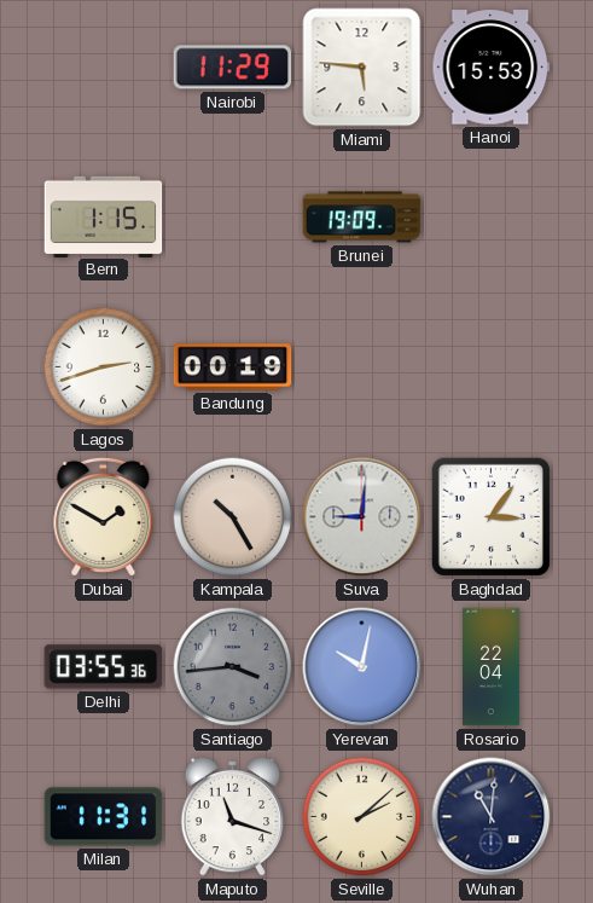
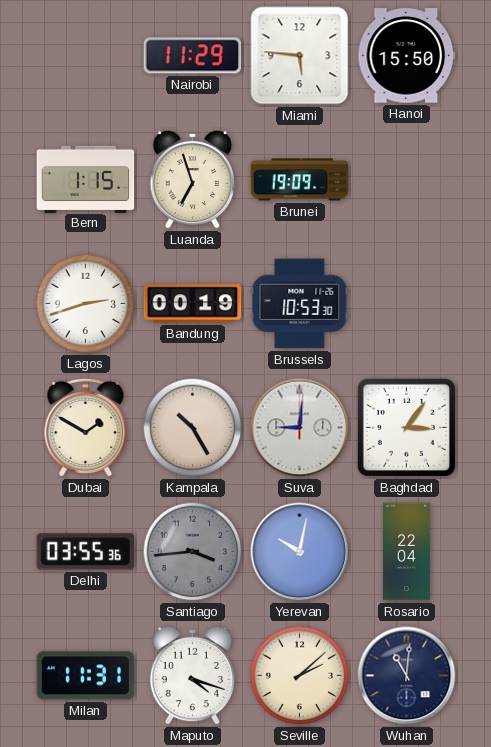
Hanoi: 15:53 -> 15:50 (407, 56)
Luanda: none -> 6:57 (193, 179)
Brussels: none -> 10:53 (300, 304)
Maputo: 11:18 -> 4:18 (193, 675)
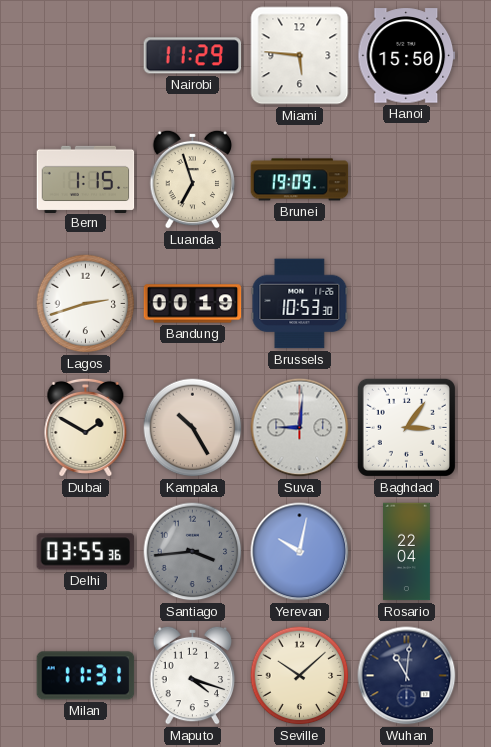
Seville: 2:08 -> 10:08 (300, 676)
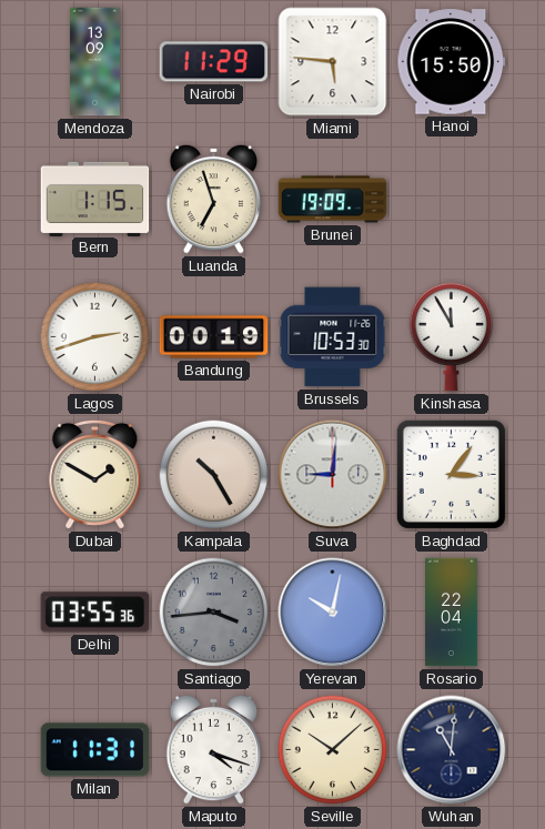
Mendoza: none -> 13:09 (95, 62)
Kinshasa: none -> 11:55 (452, 337)
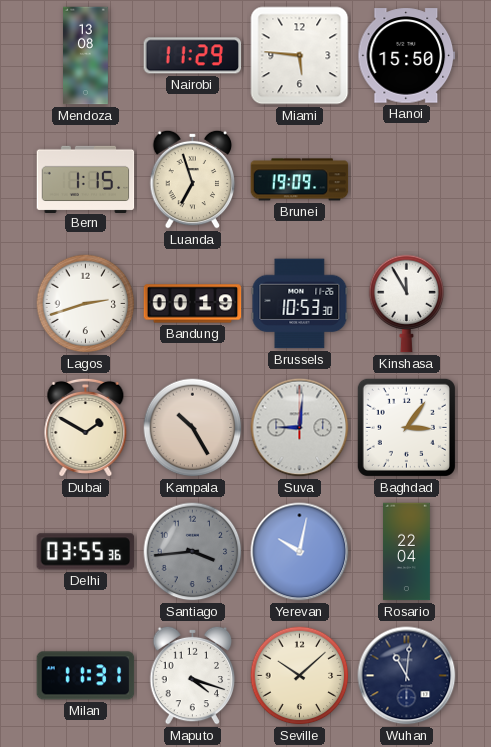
Mendoza: 13:09 -> 13:08 (86, 56)
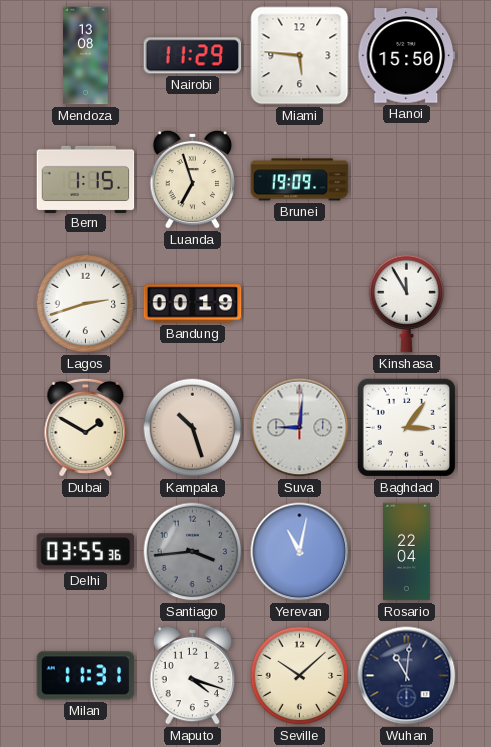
Brussels: 10:53 -> none (300, 304)
Kampala: 10:25 -> 10:27 (193, 428)
Yerevan: 10:02 -> 11:02 (300, 552)
